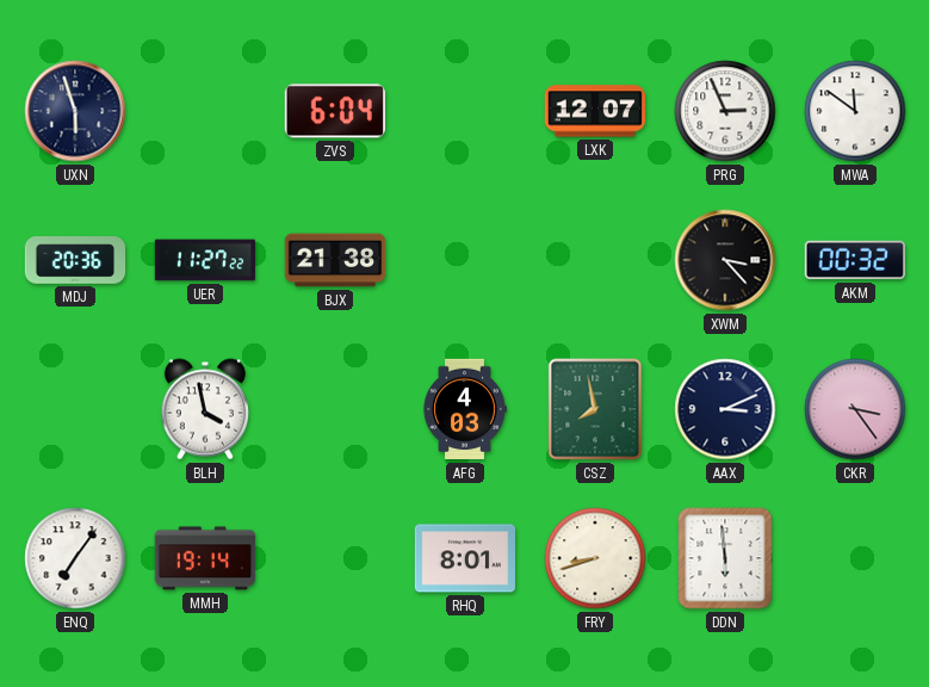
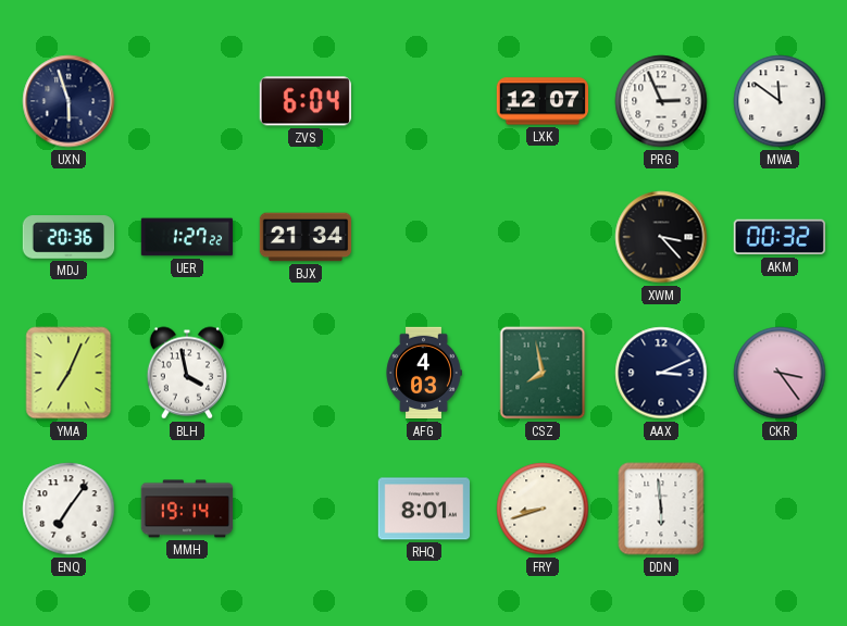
UER: 11:27 -> 1:27 (187, 237)
BJX: 21:38 -> 21:34 (306, 237)
YMA: none -> 7:04 (68, 373)
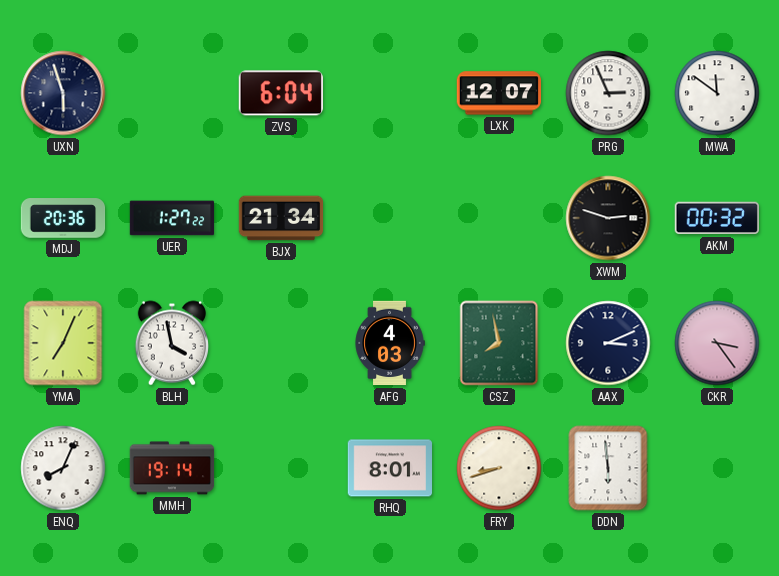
XWM: 3:23 -> 2:48 (608, 218)
ENQ: 7:06 -> 8:04 (63, 468)
